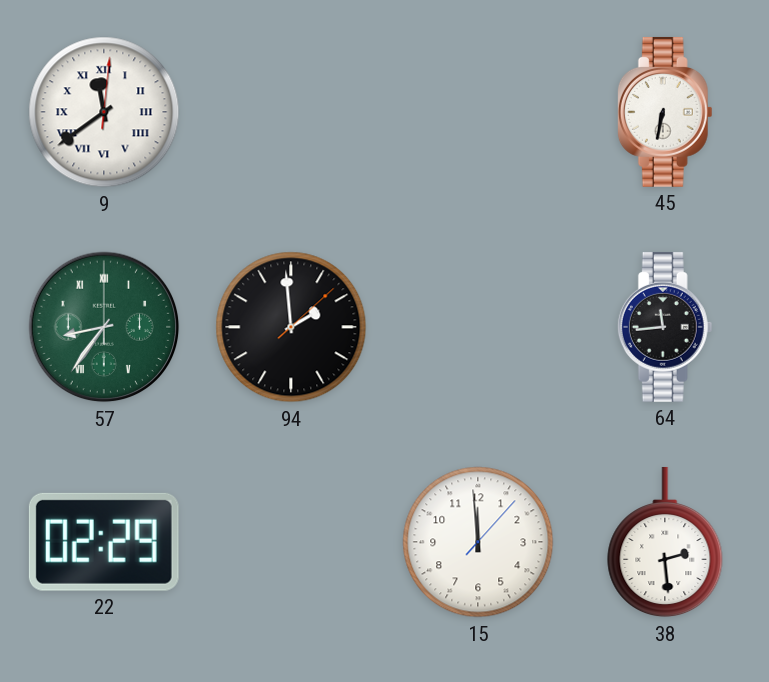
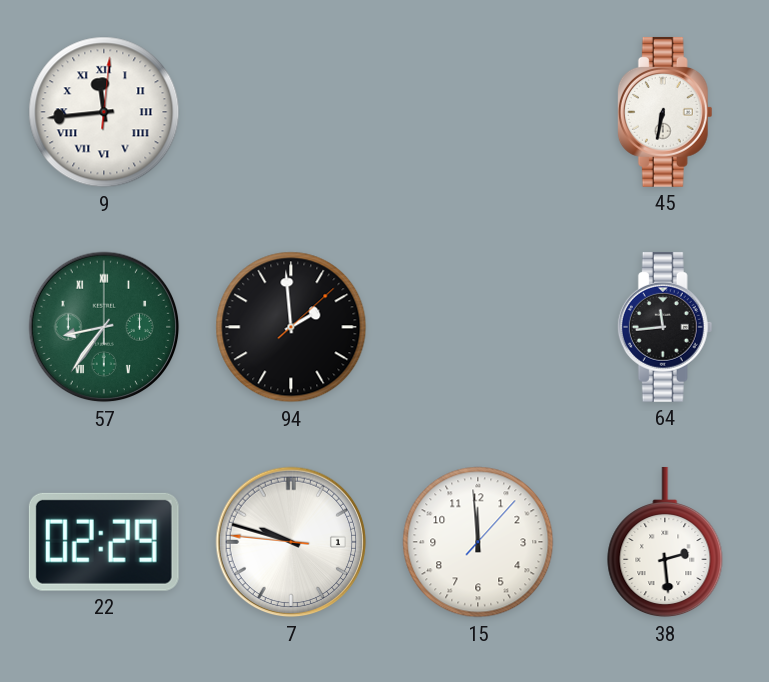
9: 11:39 -> 11:44 (104, 112)
7: none -> 9:47 (291, 542)
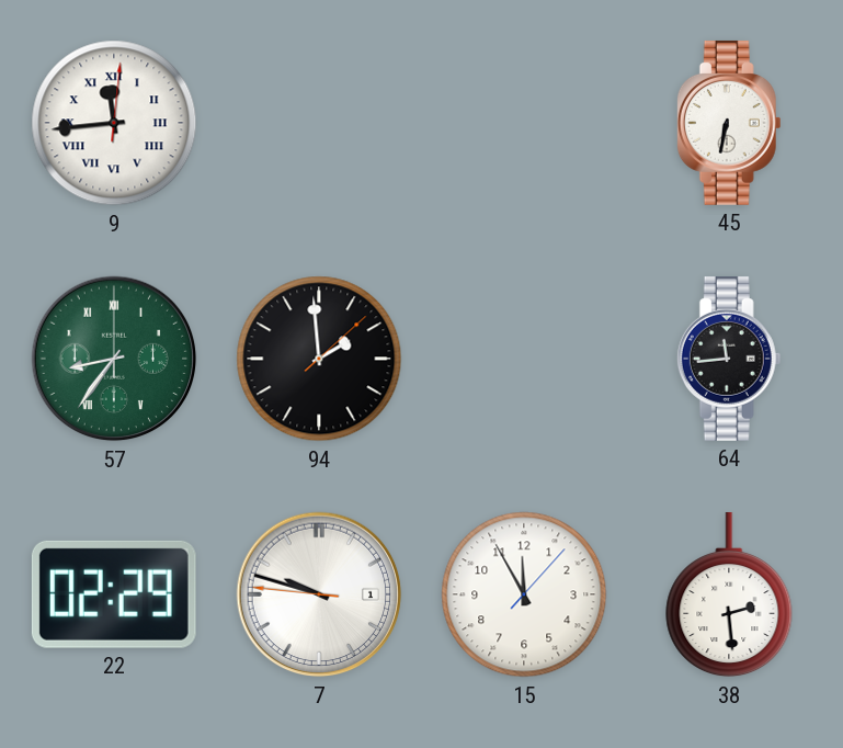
15: 11:59 -> 11:55 (524, 594)
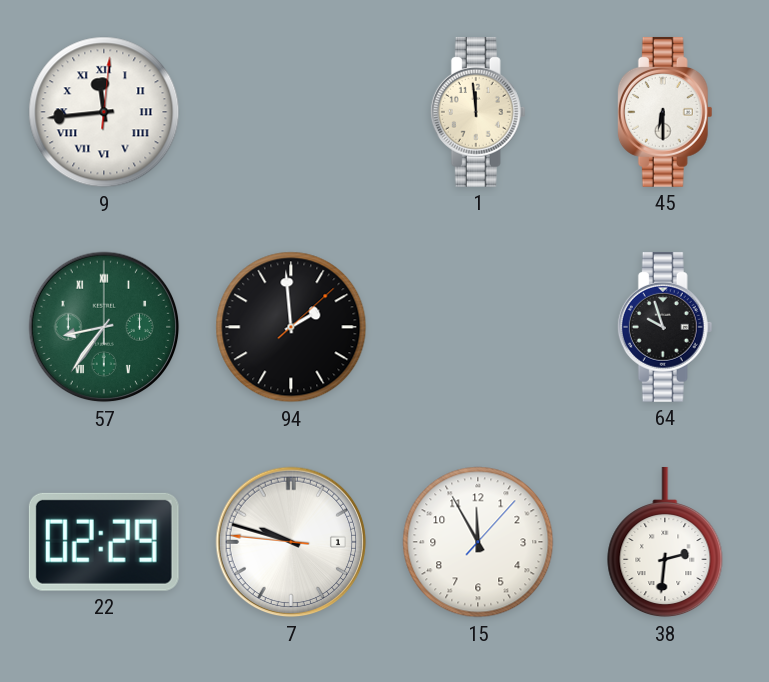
1: none -> 11:59 (478, 112)
45: 6:32 -> 6:30 (665, 112)
64: 11:44 -> 9:57 (665, 327)
38: 2:29 -> 2:31 (665, 542)
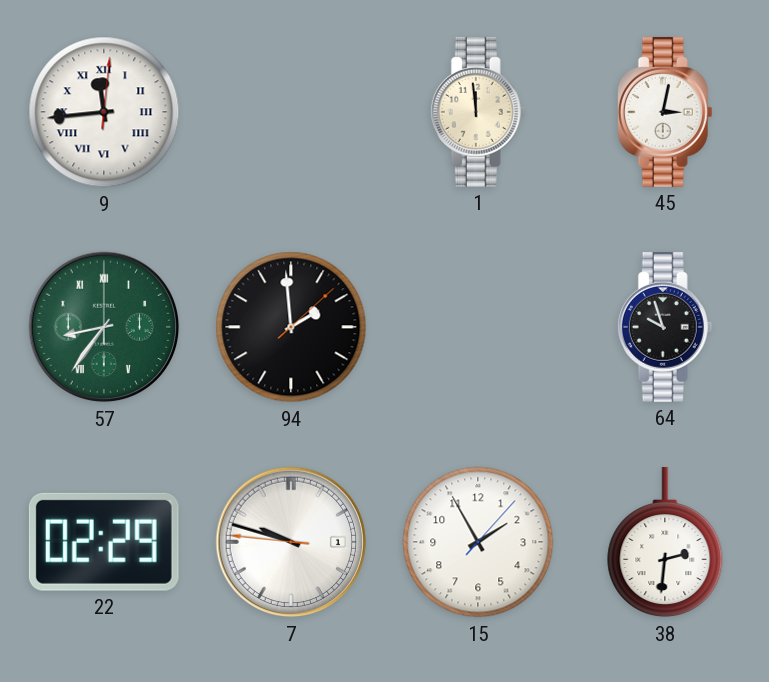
45: 6:30 -> 3:02 (665, 112)
15: 11:55 -> 1:55 (478, 542)
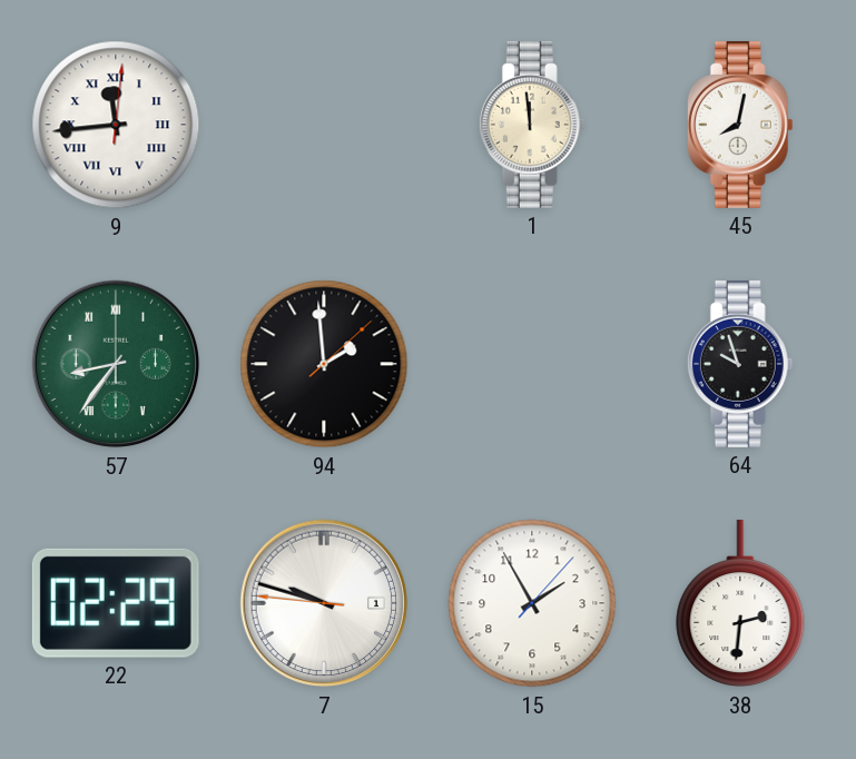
45: 3:02 -> 8:02 (740, 125)
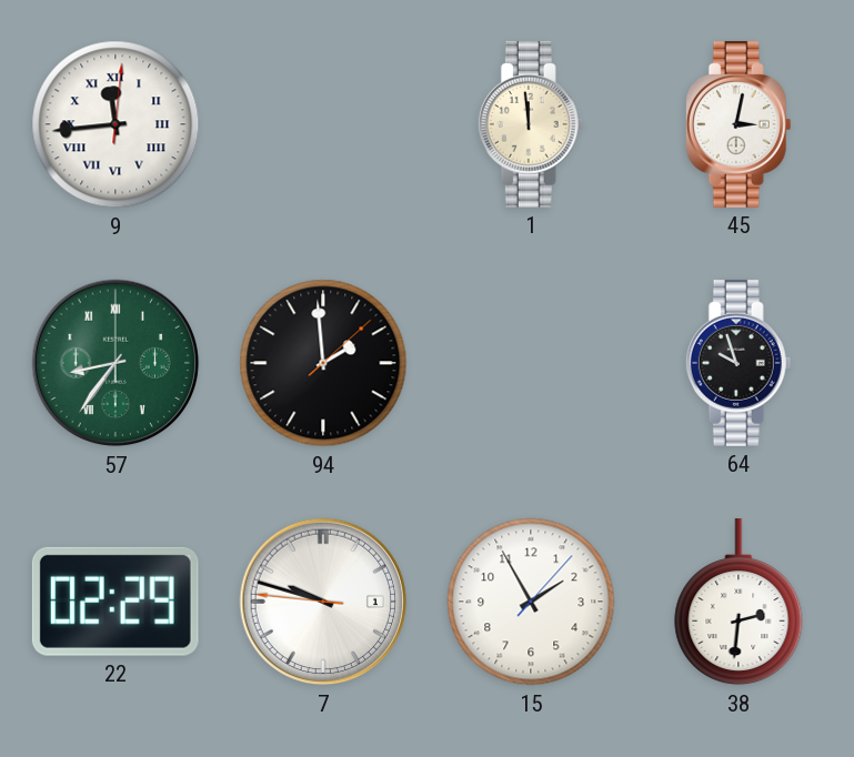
45: 8:02 -> 3:02 (739, 124)
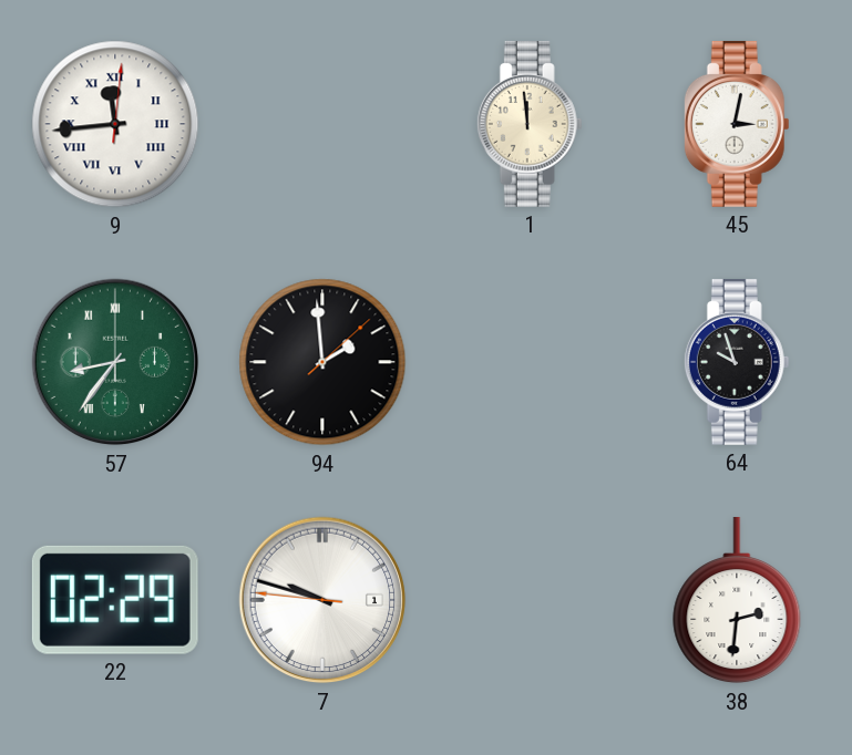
15: 1:55 -> none (531, 602)
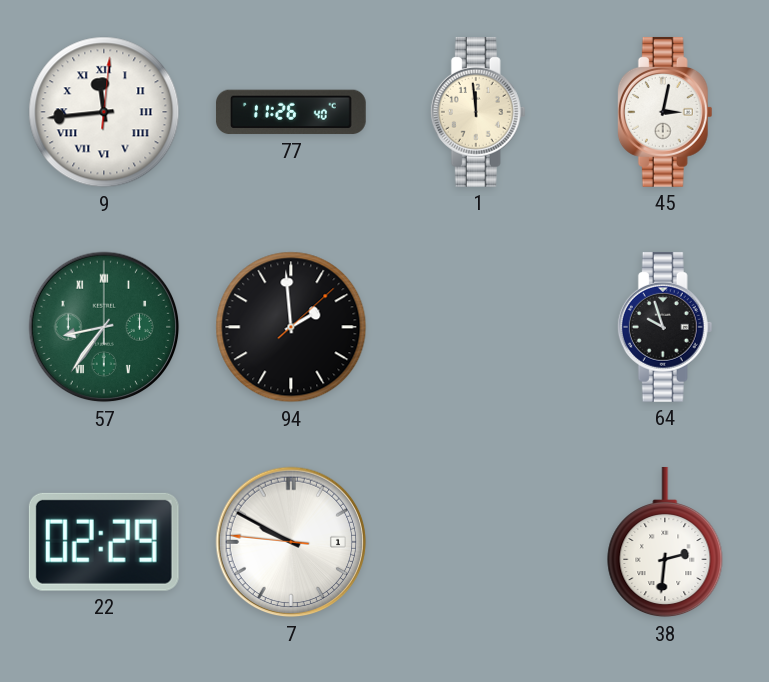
77: none -> 11:26 (291, 112)
7: 9:47 -> 9:49 (291, 542)
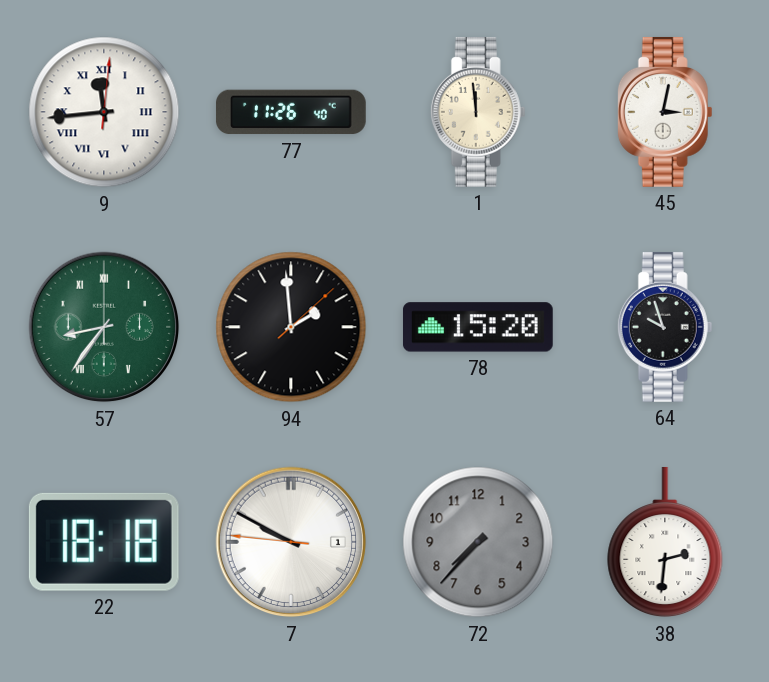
78: none -> 15:20 (478, 327)
22: 02:29 -> 18:18 (104, 542)
72: none -> 7:37 (478, 542)
